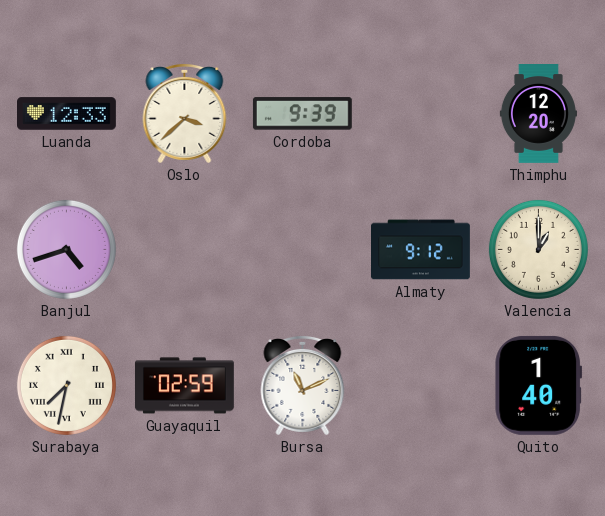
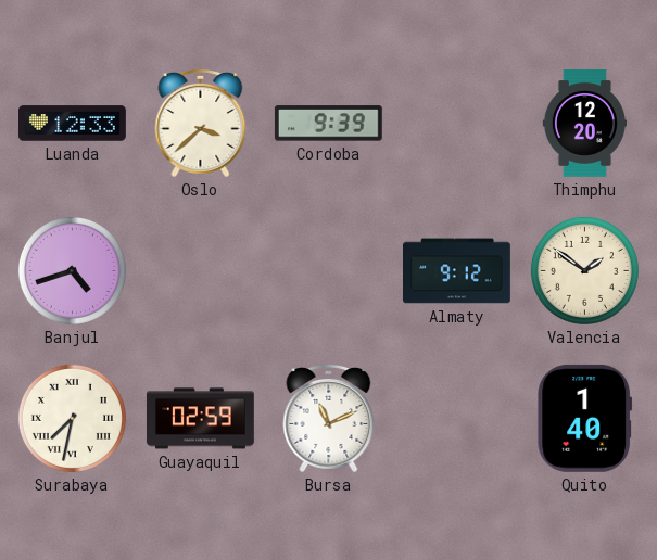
Valencia: 1:00 -> 1:51 (584, 270)
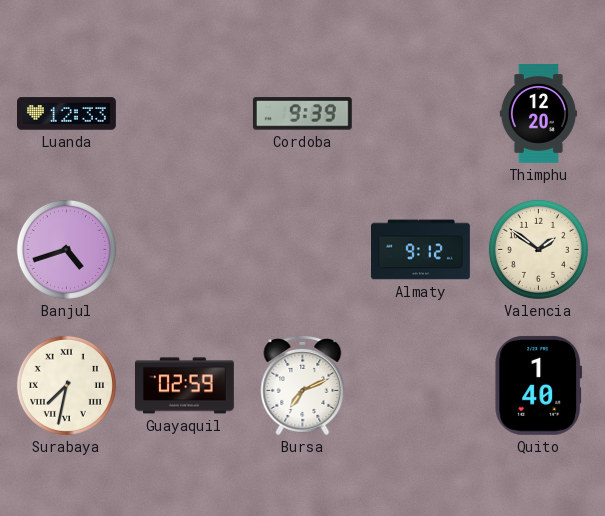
Oslo: 3:38 -> none (201, 123)
Bursa: 11:11 -> 7:11 (303, 385)
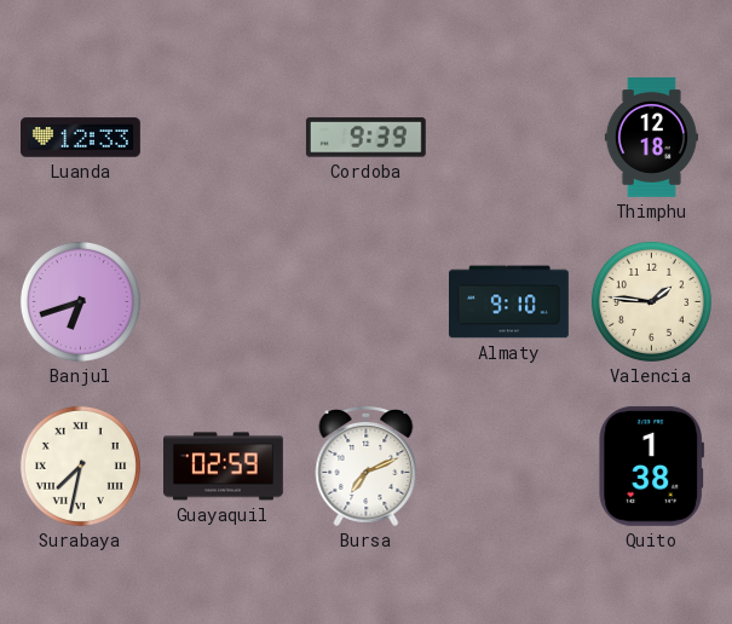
Thimphu: 12:20 -> 12:18 (651, 138)
Banjul: 4:42 -> 6:42 (80, 301)
Almaty: 9:12 -> 9:10 (509, 302)
Valencia: 1:51 -> 1:46 (651, 301)
Quito: 1:40 -> 1:38 (652, 466)
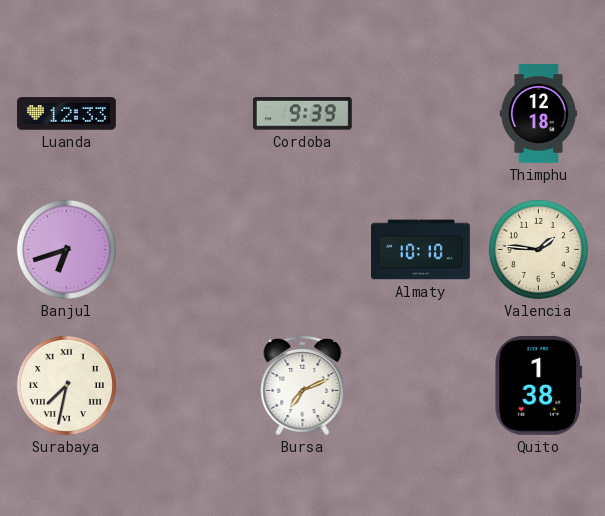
Almaty: 9:10 -> 10:10 (421, 250)
Guayaquil: 02:59 -> none (223, 467)
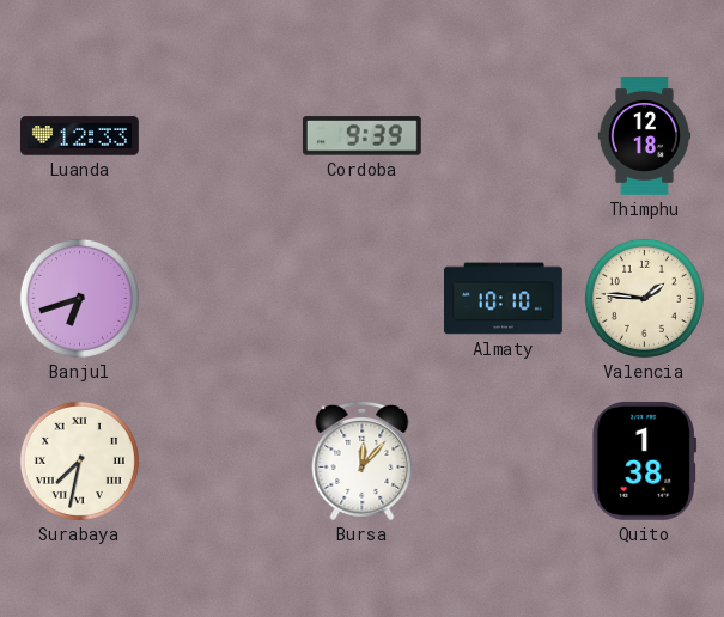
Bursa: 7:11 -> 12:07 (363, 460)
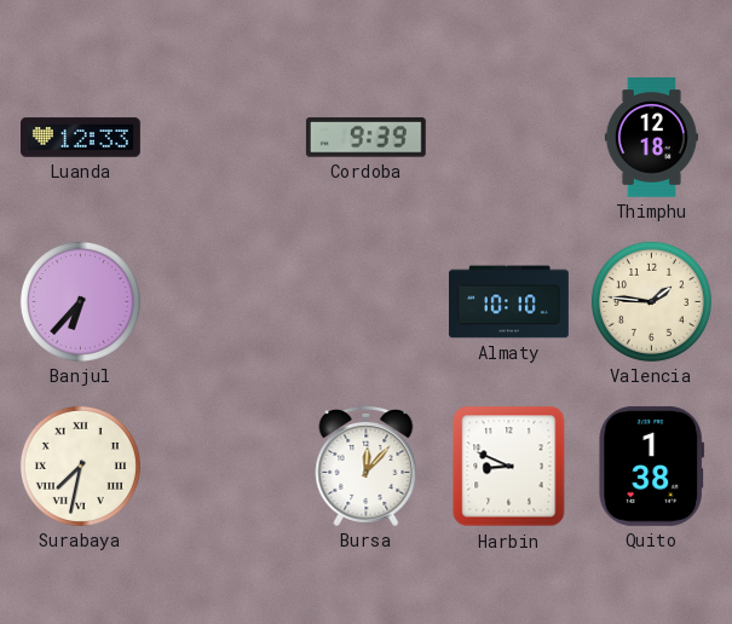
Banjul: 6:42 -> 6:37 (80, 301)
Harbin: none -> 8:49 (509, 467)
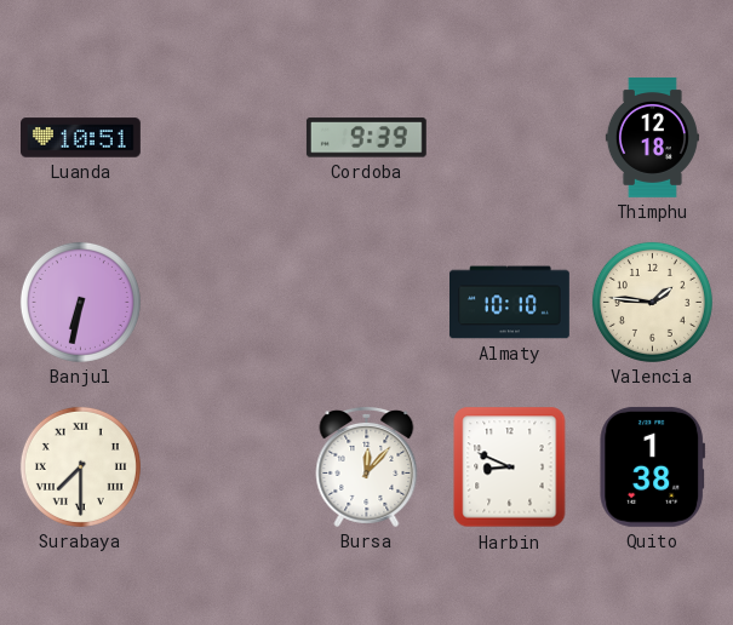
Luanda: 12:33 -> 10:51 (81, 138)
Banjul: 6:37 -> 6:32 (80, 302)
Surabaya: 7:32 -> 7:30 (80, 466)
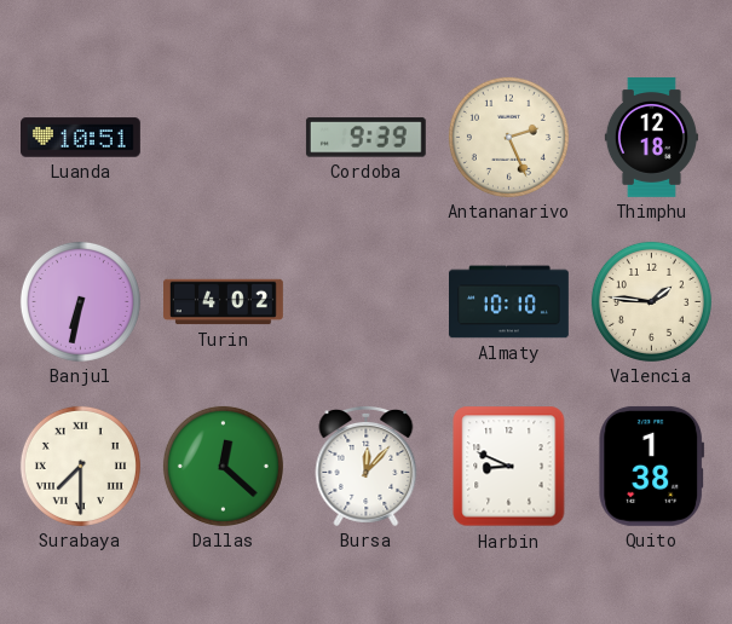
Antananarivo: none -> 2:26 (508, 137)
Turin: none -> 4:02 (224, 302)
Dallas: none -> 12:22 (223, 466)
